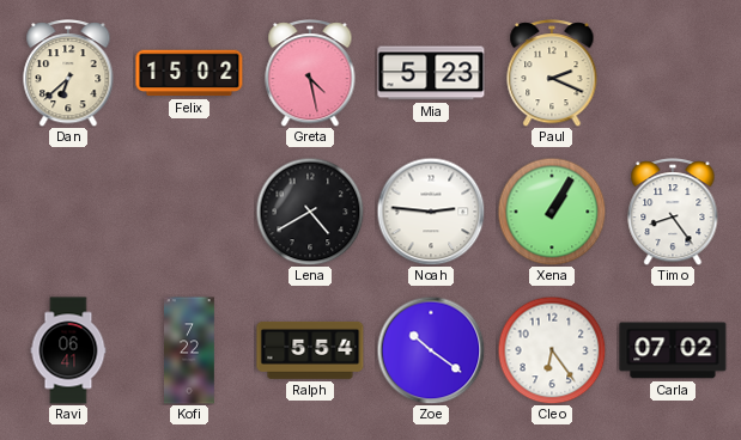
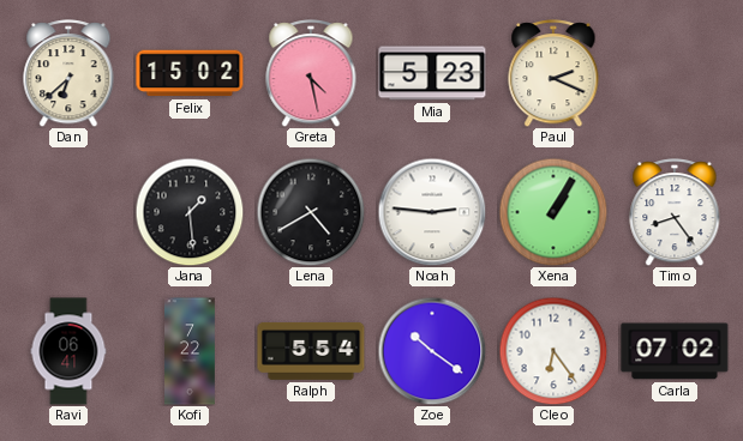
Jana: none -> 1:29 (190, 212)
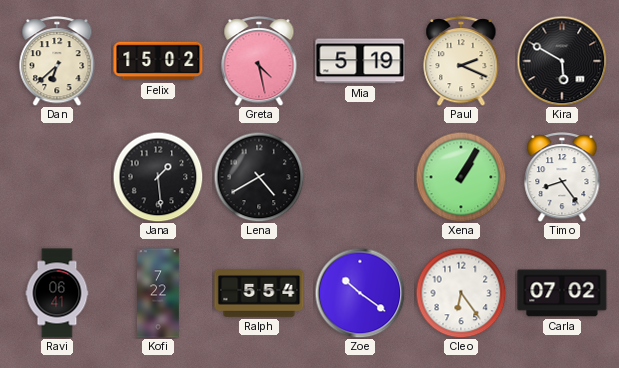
Mia: 5:23 -> 5:19 (360, 61)
Kira: none -> 5:50 (562, 61)
Noah: 2:46 -> none (432, 212)
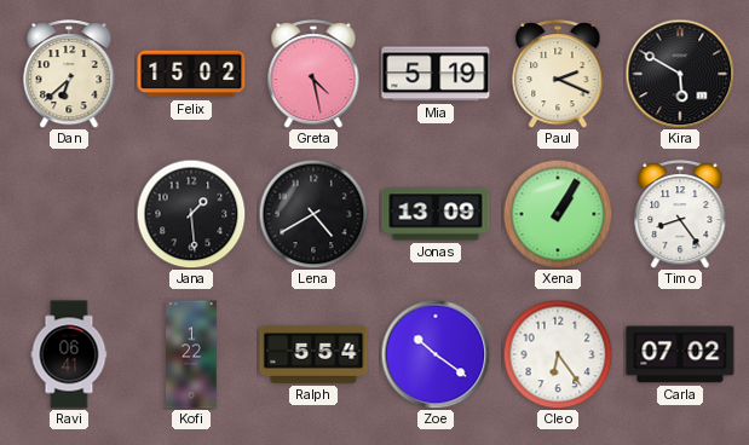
Jonas: none -> 13:09 (436, 214)
Kofi: 7:22 -> 1:22 (192, 354)
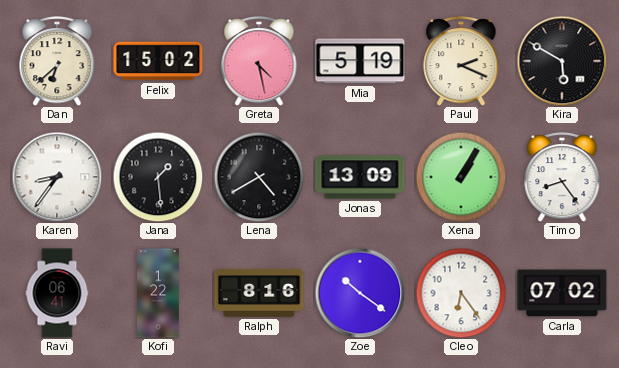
Karen: none -> 8:36 (57, 177)
Ralph: 5:54 -> 8:16 (259, 293)
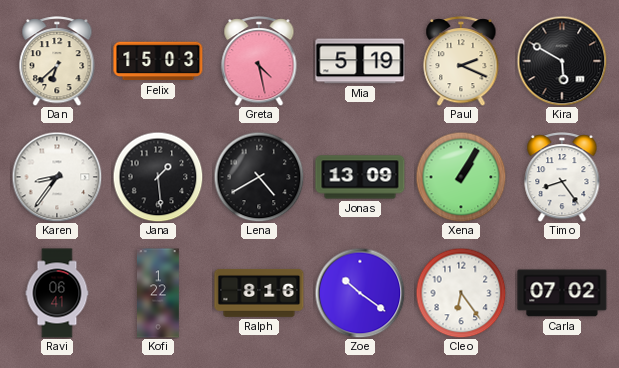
Felix: 15:02 -> 15:03 (158, 61)
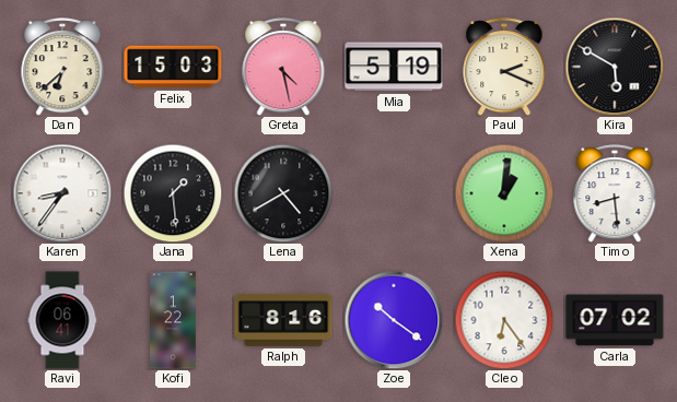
Jonas: 13:09 -> none (360, 177)
Xena: 1:05 -> 1:01 (504, 193)
Timo: 8:24 -> 8:29 (615, 193)
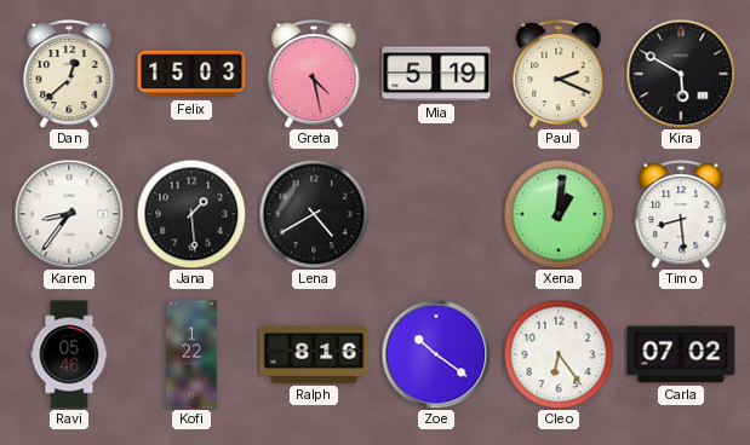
Dan: 6:38 -> 12:38 (69, 74)
Ravi: 06:41 -> 05:46 (69, 354)
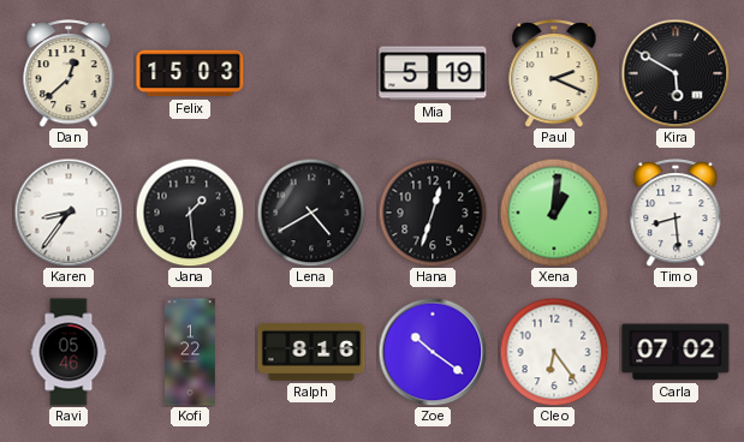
Greta: 4:28 -> none (314, 74)
Hana: none -> 12:33 (433, 213)
